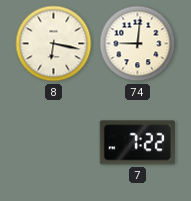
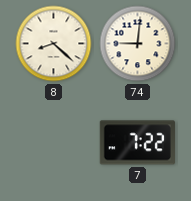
8: 6:17 -> 8:22 (54, 44)
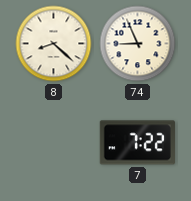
74: 9:01 -> 8:56 (138, 44)
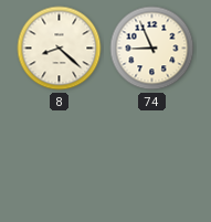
7: 7:22 -> none (137, 143)
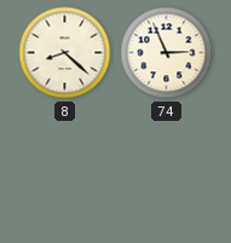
74: 8:56 -> 2:56 (167, 53)
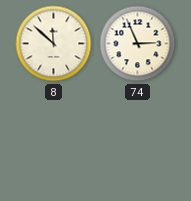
8: 8:22 -> 11:52 (54, 44)
